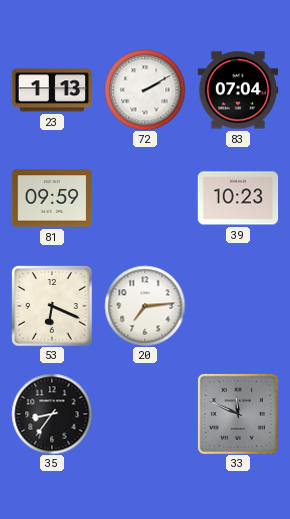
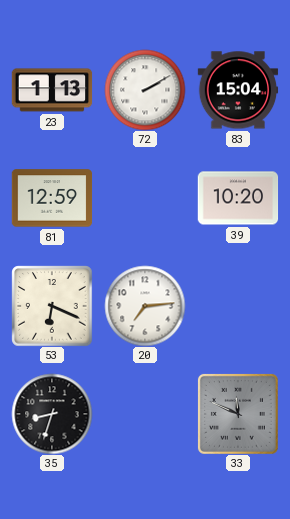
83: 07:04 -> 15:04 (238, 90)
81: 09:59 -> 12:59 (52, 198)
39: 10:23 -> 10:20 (238, 198)
35: 8:36 -> 8:33 (52, 414)
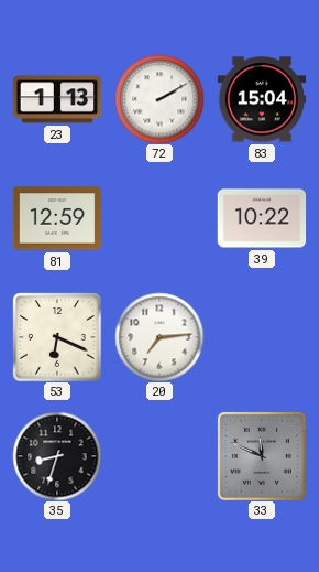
39: 10:20 -> 10:22 (262, 218)
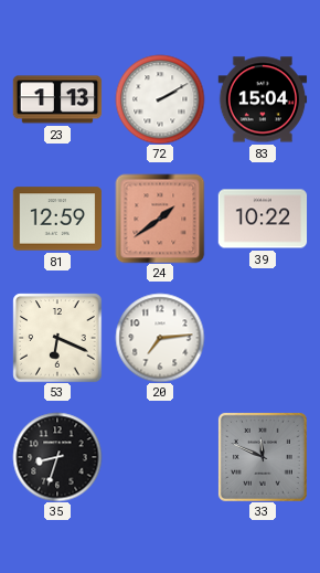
24: none -> 1:39 (160, 219)
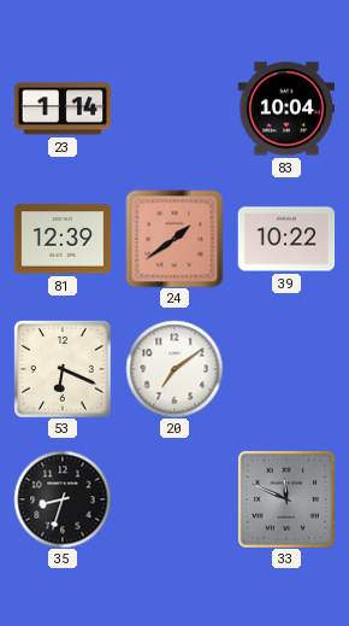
23: 1:13 -> 1:14 (63, 109)
72: 2:10 -> none (160, 99)
83: 15:04 -> 10:04 (286, 109)
81: 12:59 -> 12:39 (63, 239)
20: 7:14 -> 7:09 (174, 369)
